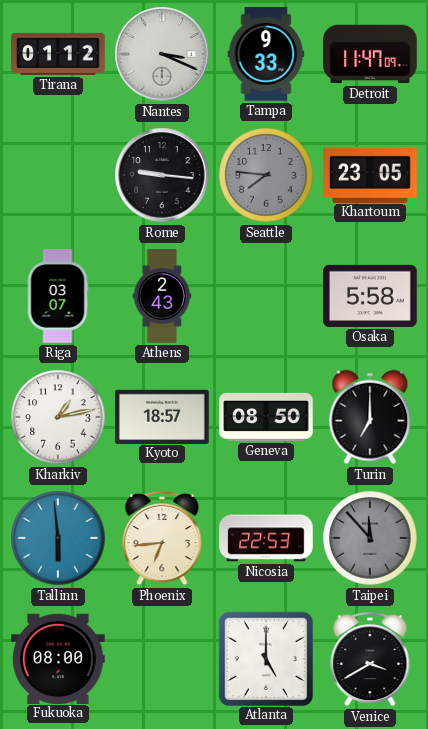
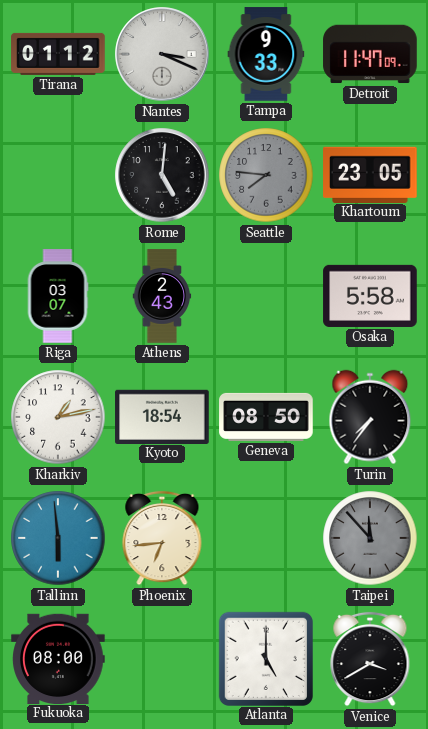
Rome: 9:16 -> 5:01 (162, 175)
Kyoto: 18:57 -> 18:54 (162, 416)
Turin: 7:00 -> 7:36 (370, 417)
Nicosia: 22:53 -> none (266, 538)
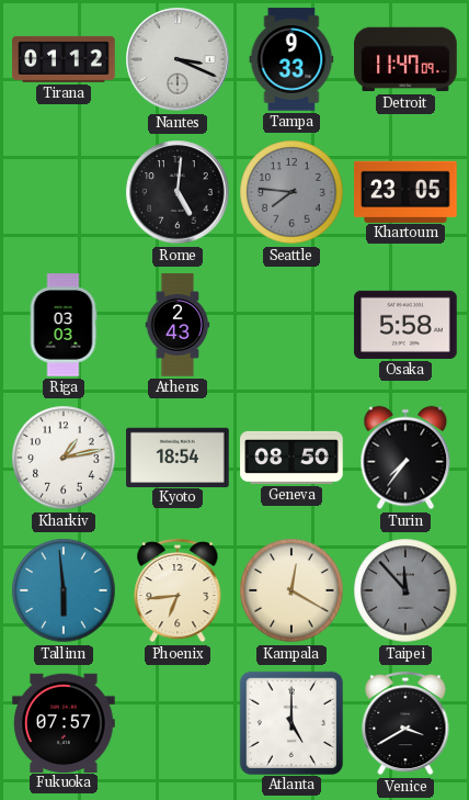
Riga: 03:07 -> 03:03 (64, 325)
Kampala: none -> 12:20 (291, 590)
Fukuoka: 08:00 -> 07:57 (64, 722)
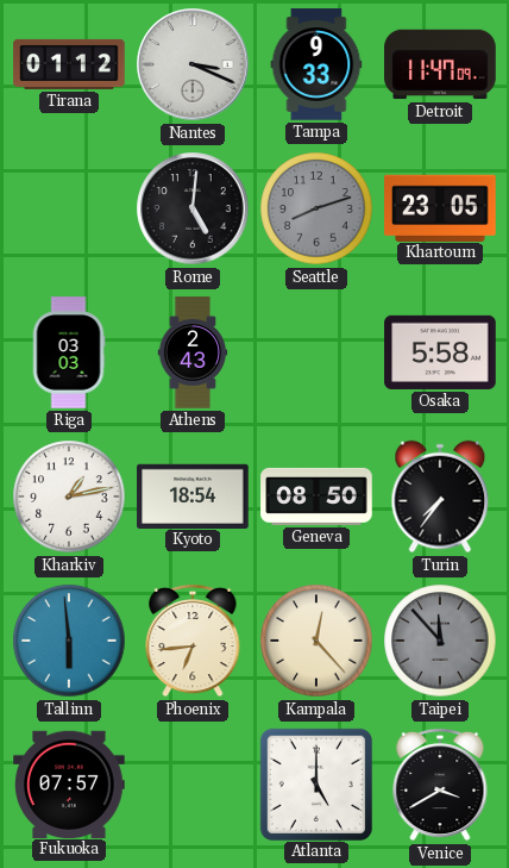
Seattle: 7:46 -> 8:12 (316, 208)
Kampala: 12:20 -> 12:23 (316, 641)
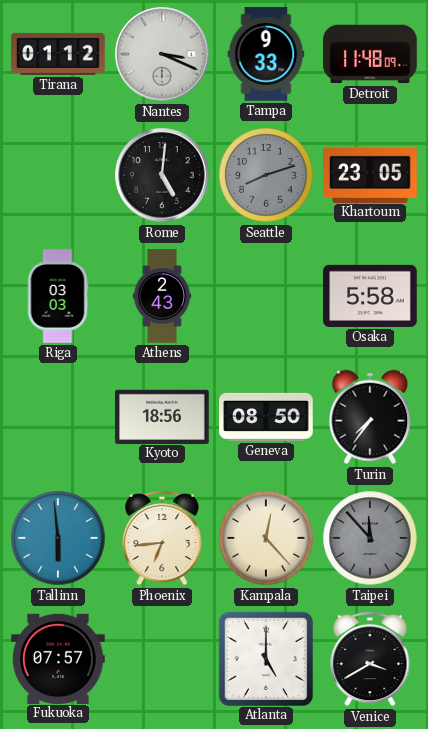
Detroit: 11:47 -> 11:48 (370, 54)
Kharkiv: 1:13 -> none (69, 497)
Kyoto: 18:54 -> 18:56 (162, 416)
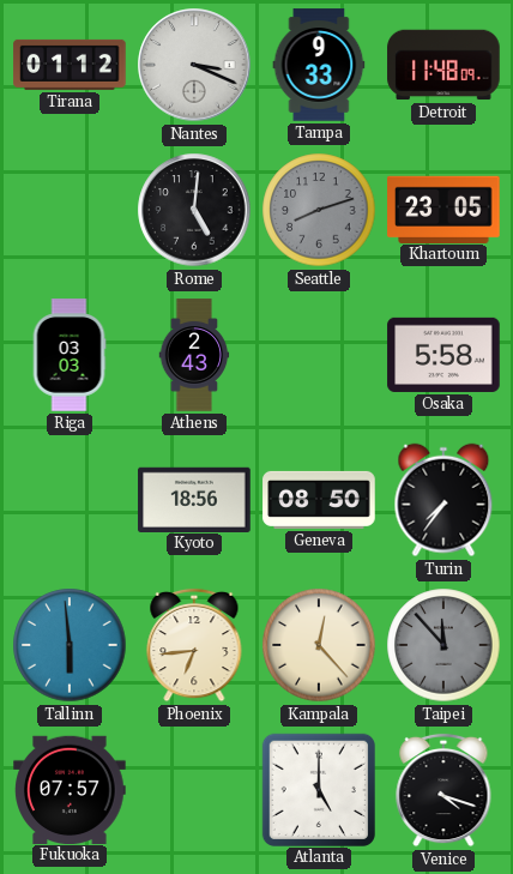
Venice: 3:40 -> 4:18 (443, 790)
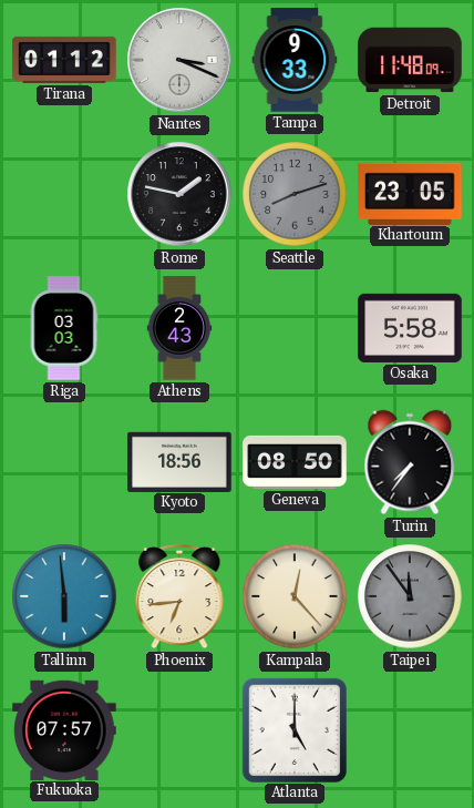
Rome: 5:01 -> 1:47 (179, 194)
Taipei: 11:53 -> 11:54 (410, 596)
Venice: 4:18 -> none (443, 790)
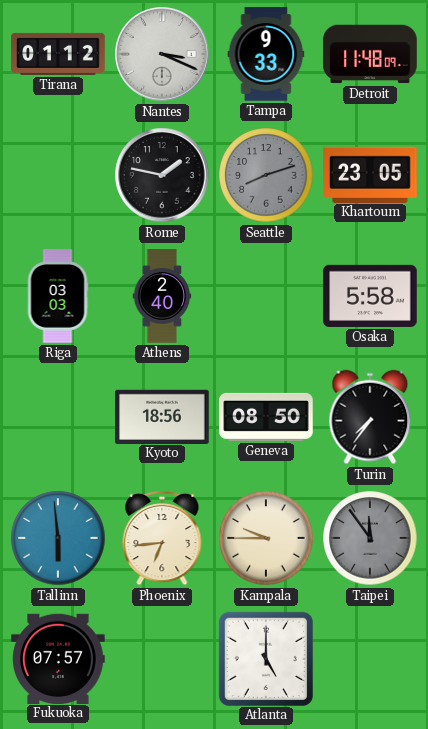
Athens: 2:43 -> 2:40 (162, 296)
Kampala: 12:23 -> 9:45 (266, 538)
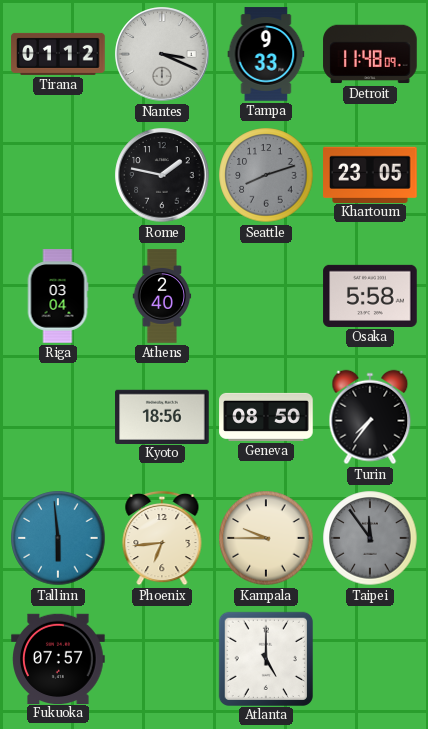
Riga: 03:03 -> 03:04 (58, 296)
